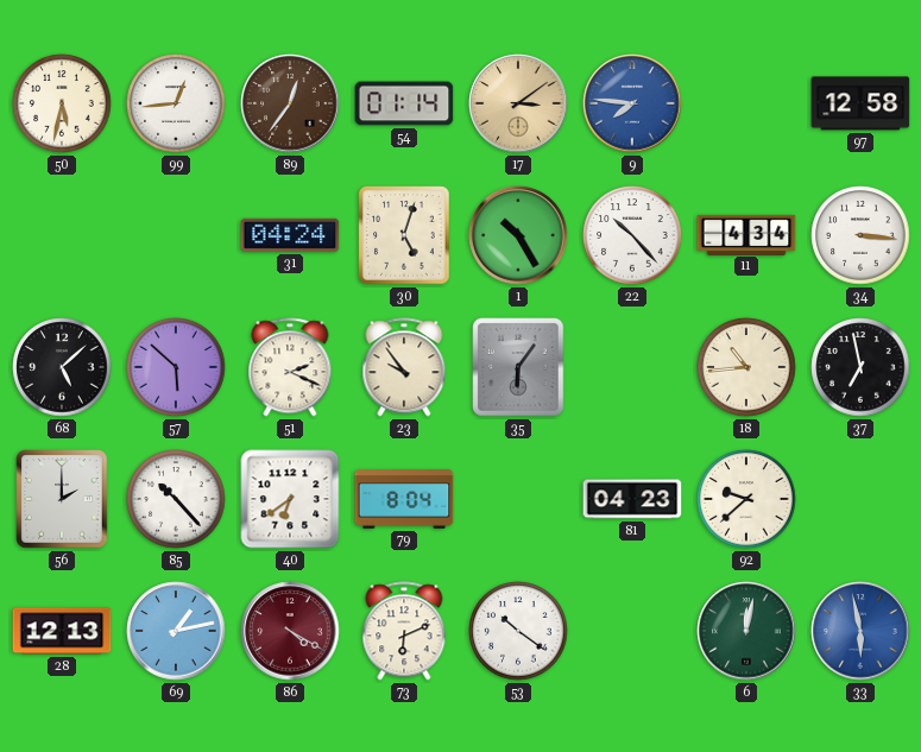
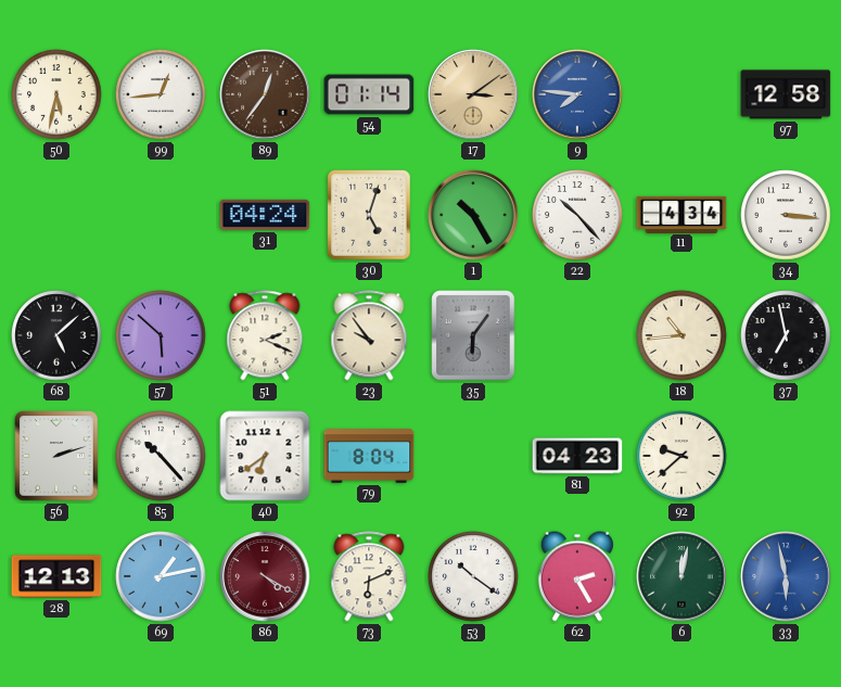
56: 2:00 -> 2:12 (56, 456)
62: none -> 2:25 (577, 576)
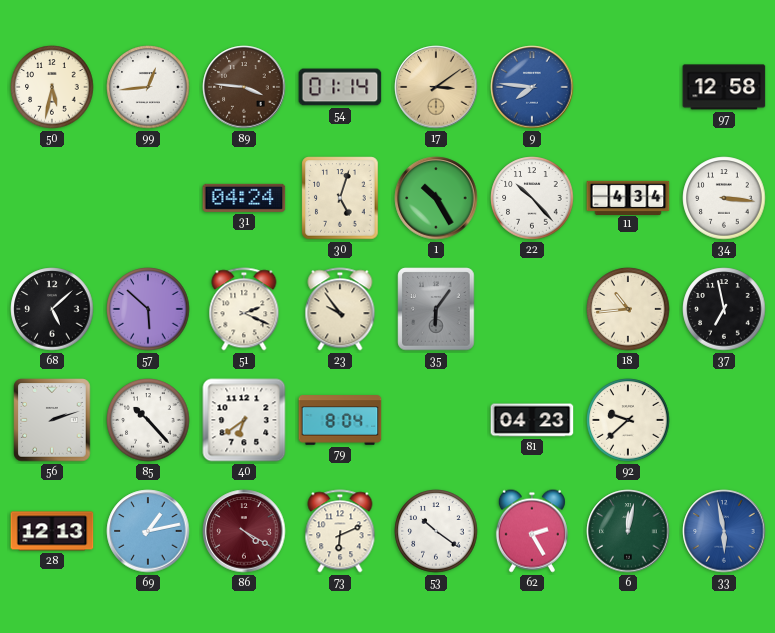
89: 12:36 -> 3:46 (244, 87)
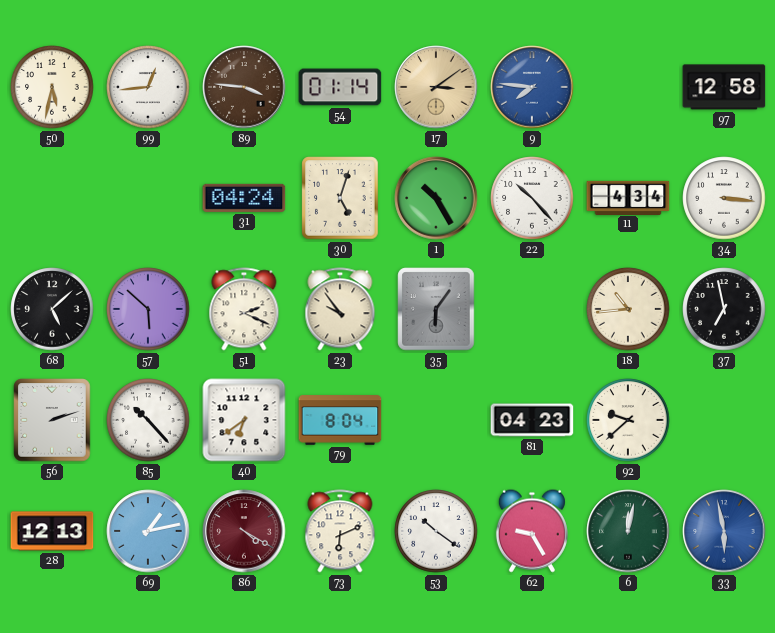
62: 2:25 -> 9:25 (532, 531)
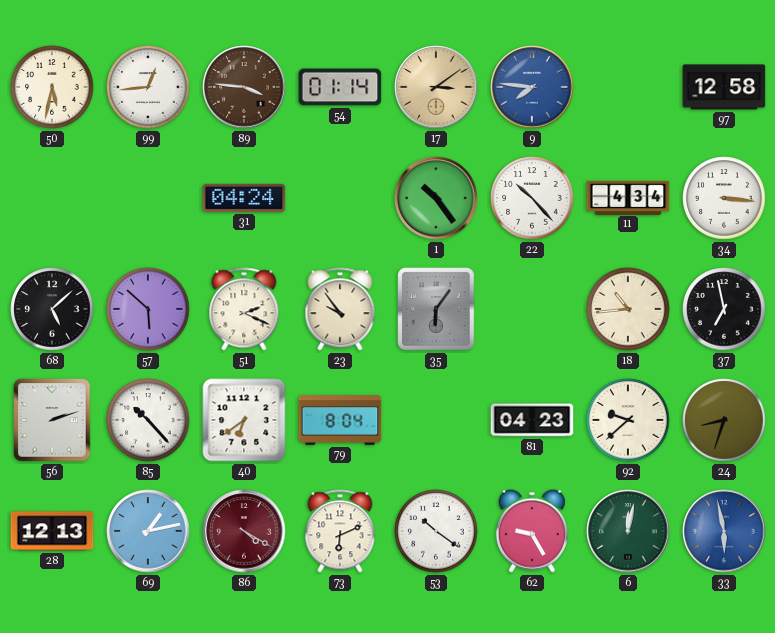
30: 5:03 -> none (340, 198)
1: 10:25 -> 10:24 (436, 198)
24: none -> 8:33 (724, 420)
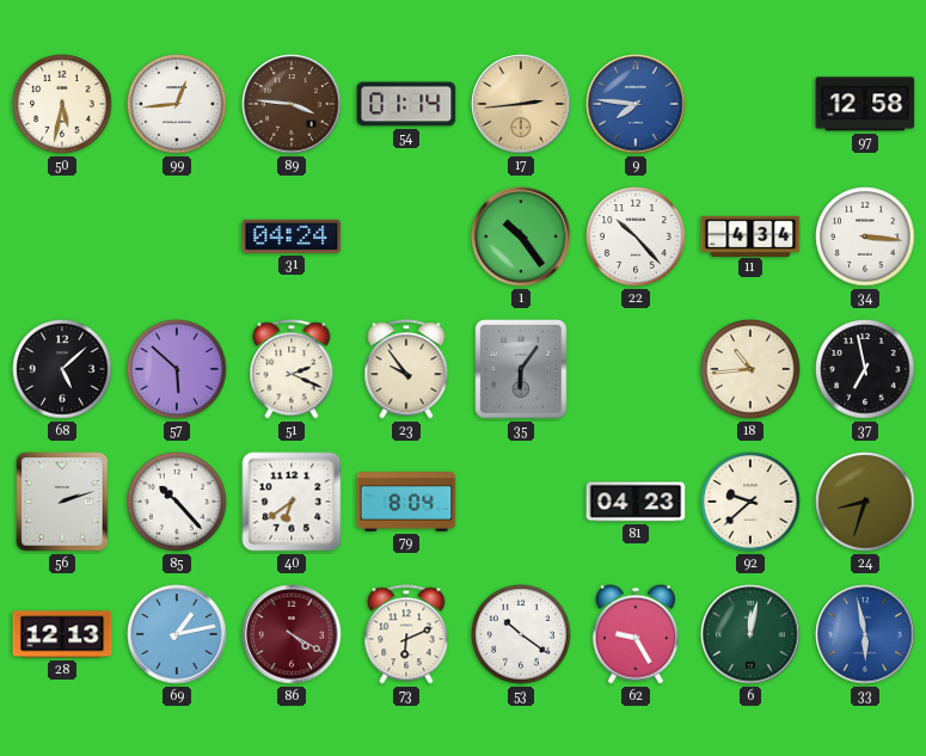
17: 3:09 -> 2:44 (521, 104)
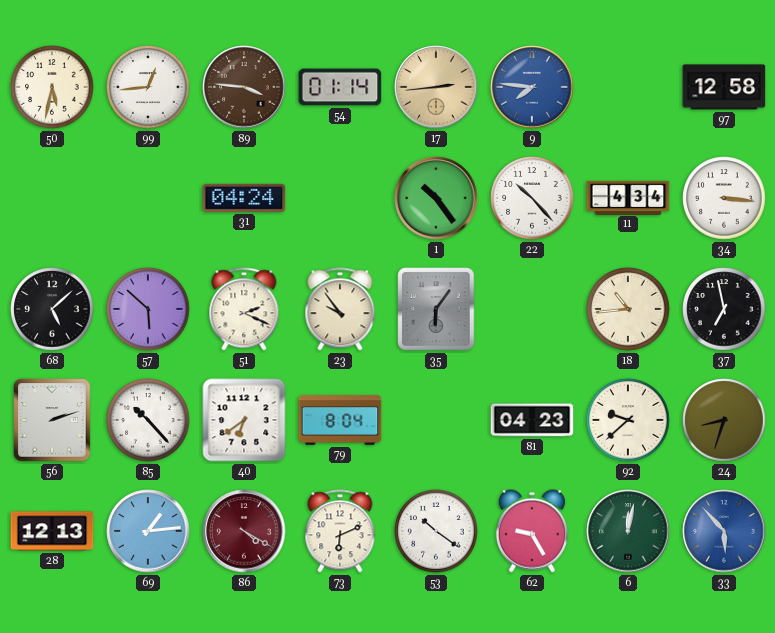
69: 1:13 -> 1:14 (148, 531)
33: 5:58 -> 5:53 (724, 531)
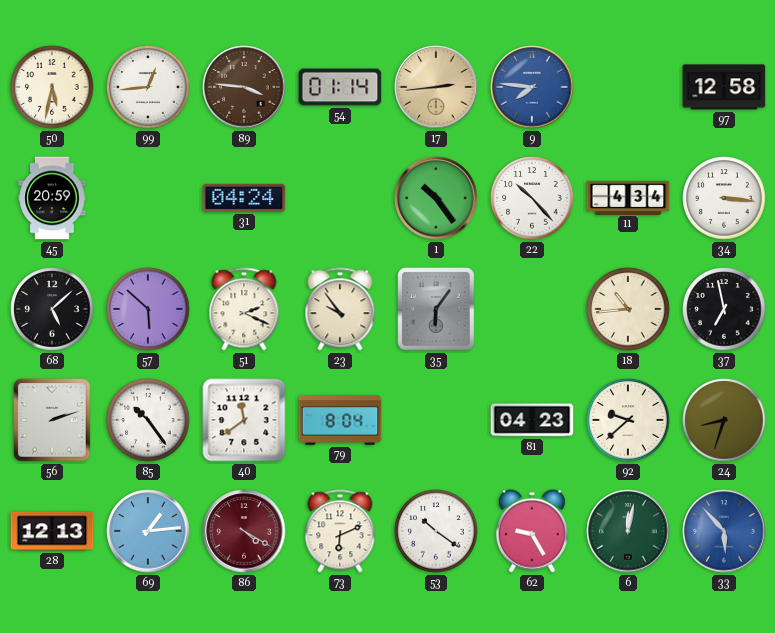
45: none -> 20:59 (52, 198)
85: 10:23 -> 10:24 (148, 420)
40: 6:39 -> 11:39 (244, 420)
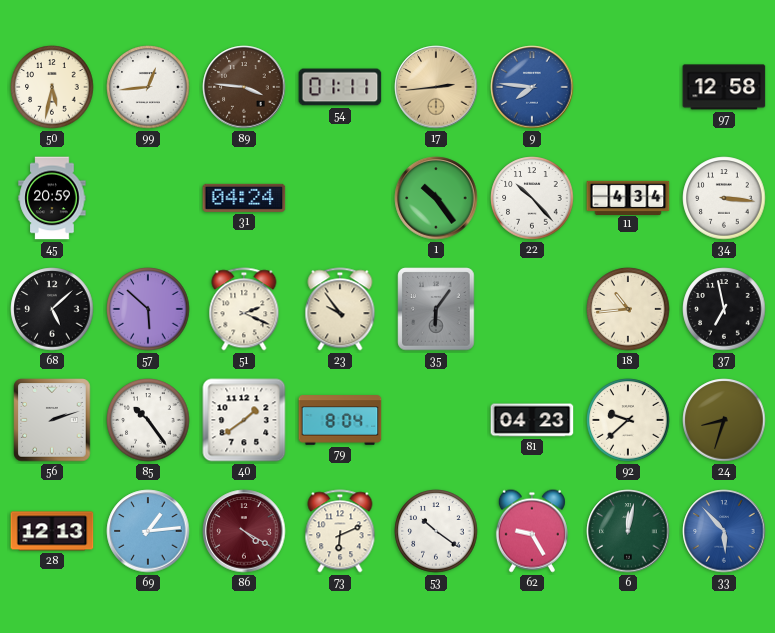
54: 01:14 -> 01:11 (340, 87)
40: 11:39 -> 1:39 (244, 420)
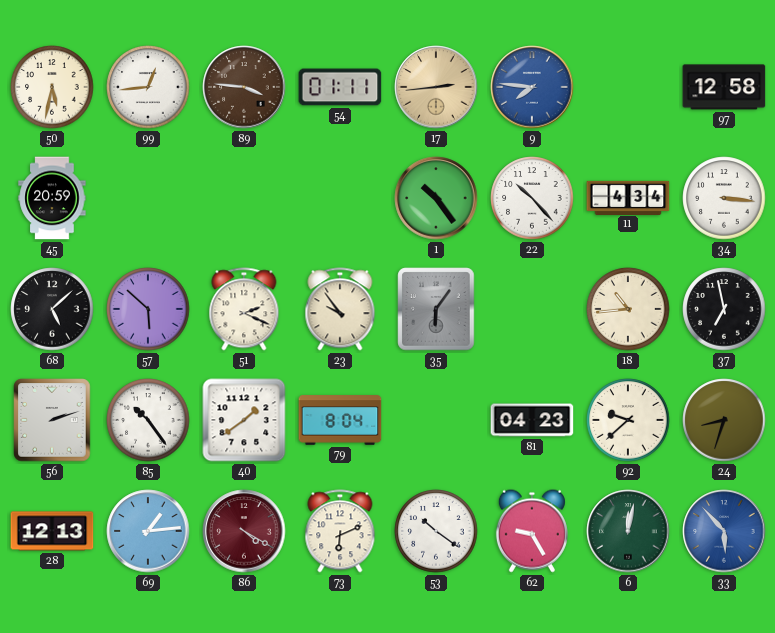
31: 04:24 -> none (244, 198)
